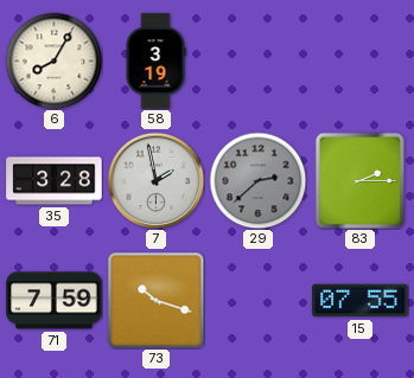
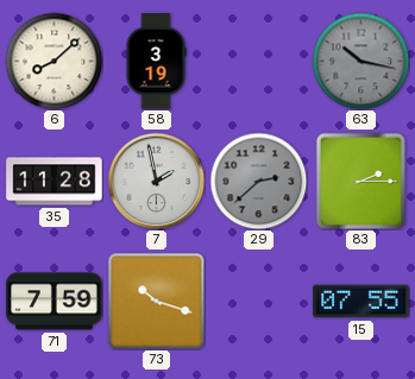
6: 8:05 -> 8:08 (54, 61)
63: none -> 10:17 (360, 61)
35: 3:28 -> 11:28 (55, 182)
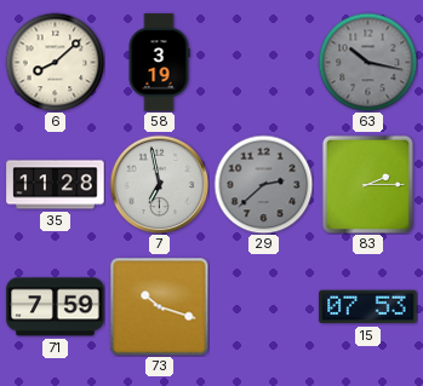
7: 1:58 -> 6:58 (159, 184)
15: 07:55 -> 07:53 (368, 307)
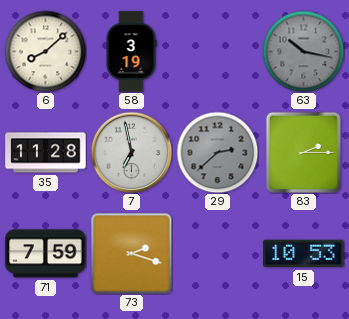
73: 10:18 -> 2:18 (131, 253)
15: 07:53 -> 10:53 (304, 254)
